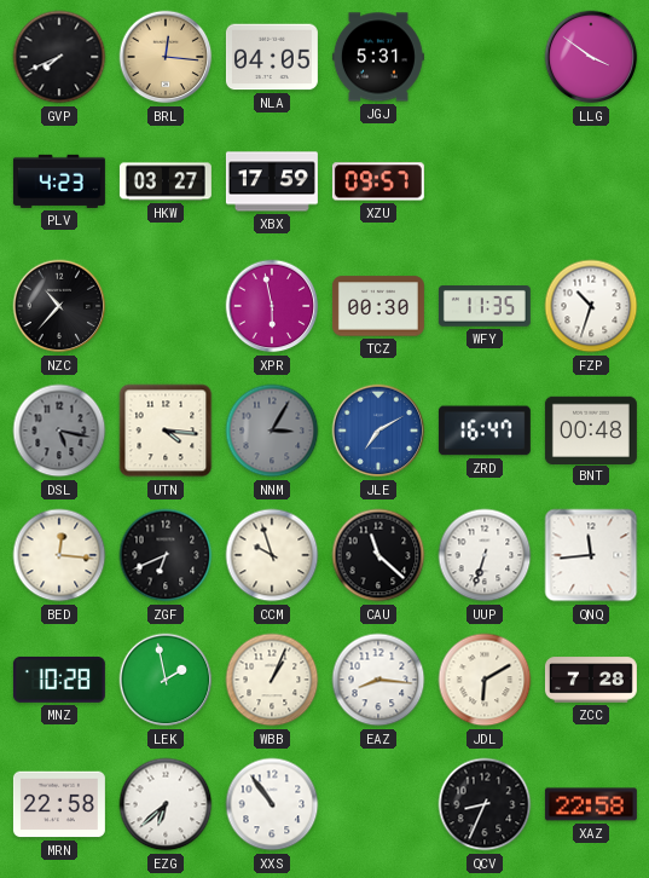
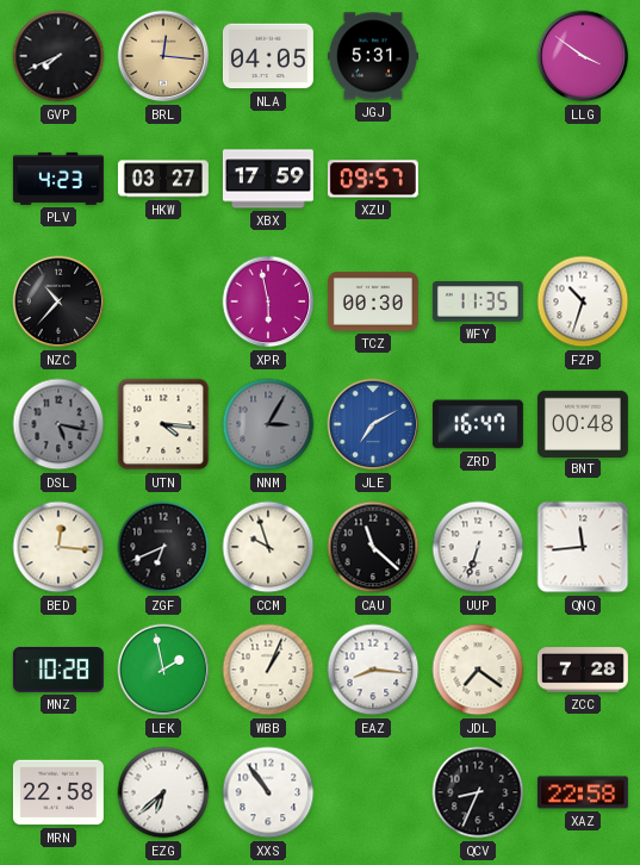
JDL: 6:10 -> 7:21 (478, 670)
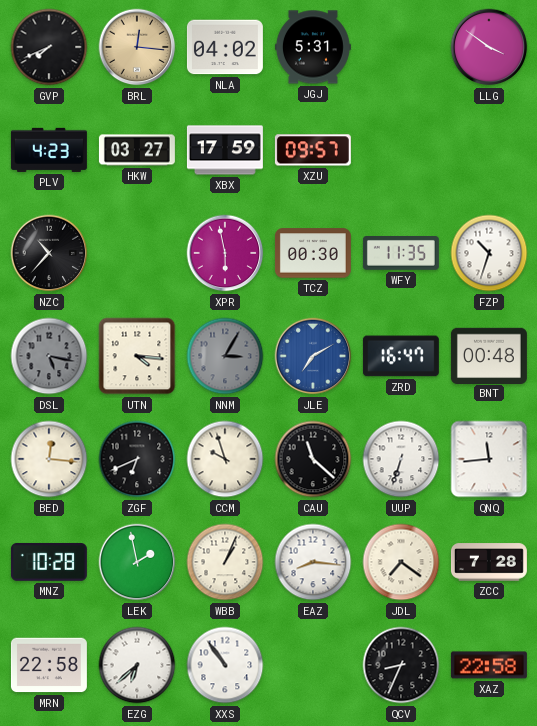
NLA: 04:05 -> 04:02 (225, 47)
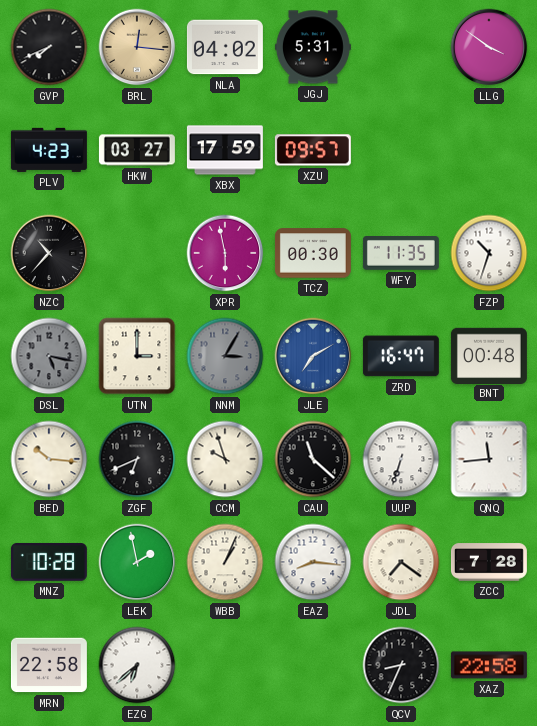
UTN: 4:16 -> 3:00 (137, 356)
BED: 12:16 -> 10:16 (49, 459)
XXS: 10:54 -> none (225, 665)
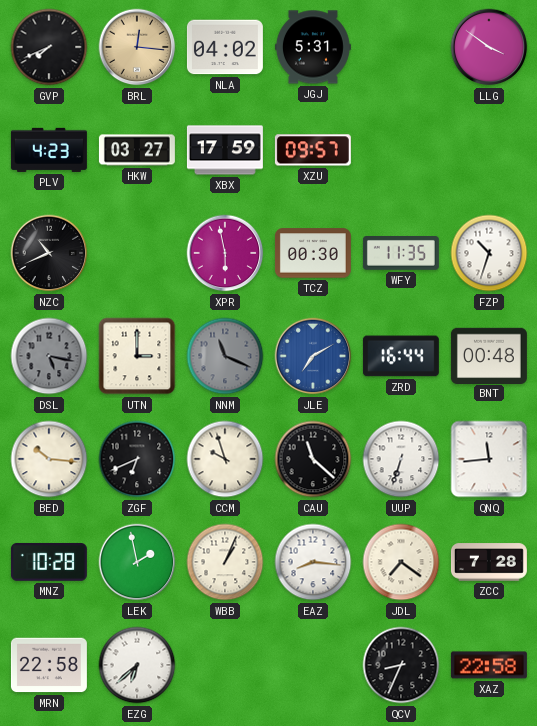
NZC: 10:37 -> 10:41 (49, 253)
NNM: 3:05 -> 11:19 (225, 356)
ZRD: 16:47 -> 16:44 (401, 356)
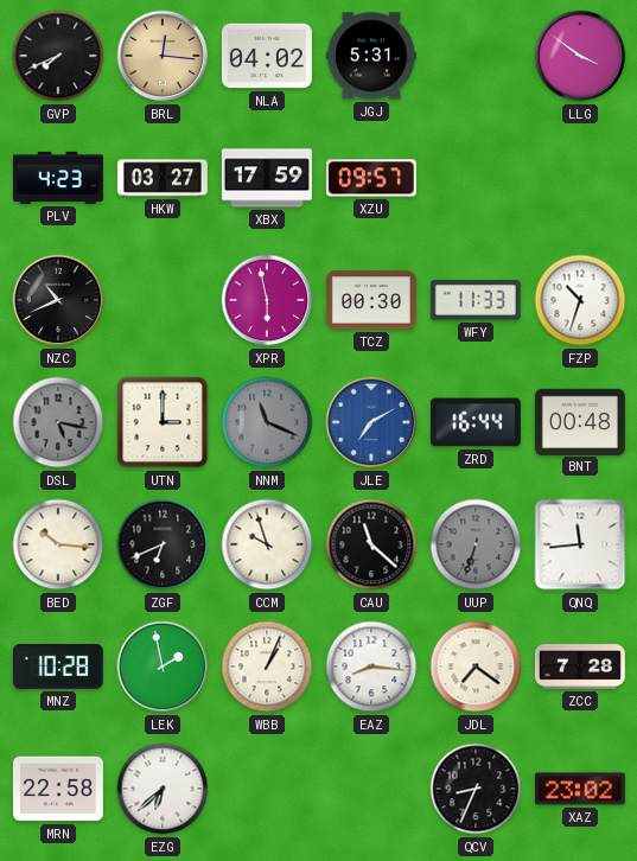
WFY: 11:35 -> 11:33 (476, 301)
UUP dial: white -> grey (476, 544)
XAZ: 22:58 -> 23:02 (580, 789)
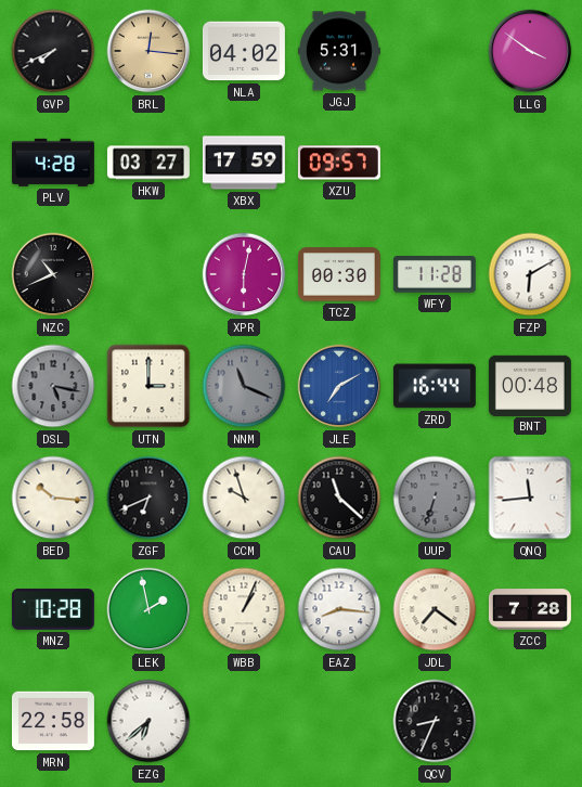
PLV: 4:23 -> 4:28 (53, 163)
XPR: 5:58 -> 6:02 (244, 274)
WFY: 11:33 -> 11:28 (435, 275)
FZP: 10:33 -> 6:10 (530, 274)
XAZ: 23:02 -> none (580, 789)
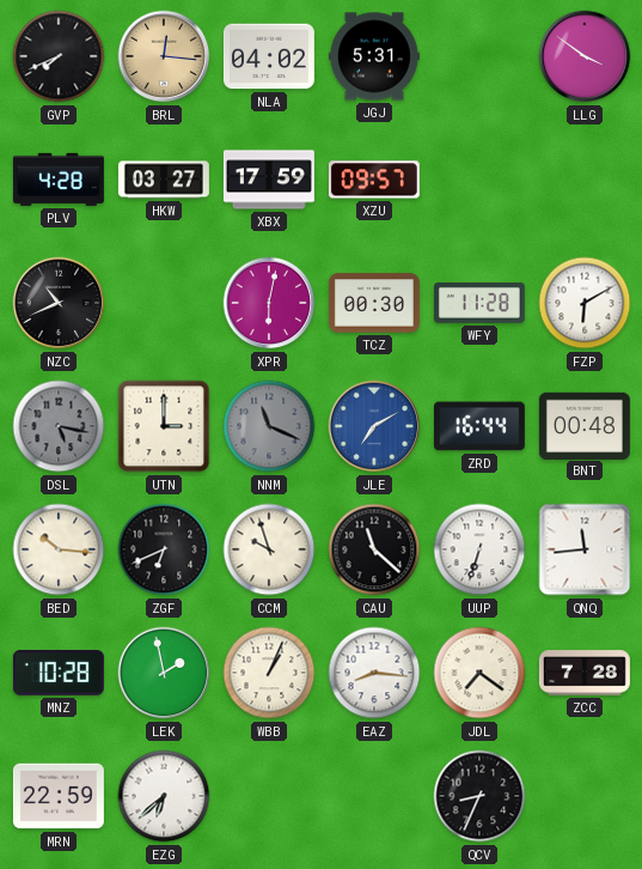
UUP dial: grey -> white (479, 549)
MRN: 22:58 -> 22:59 (59, 796)
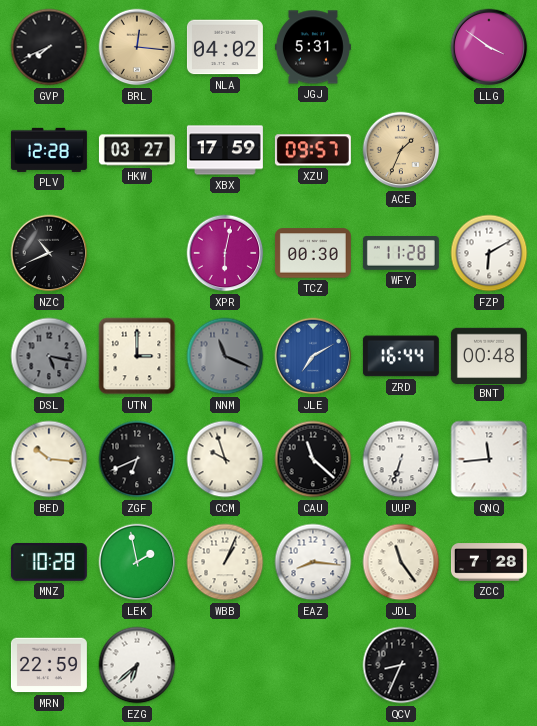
PLV: 4:28 -> 12:28 (49, 150)
ACE: none -> 1:34 (401, 150)
JDL: 7:21 -> 11:24 (401, 562)
